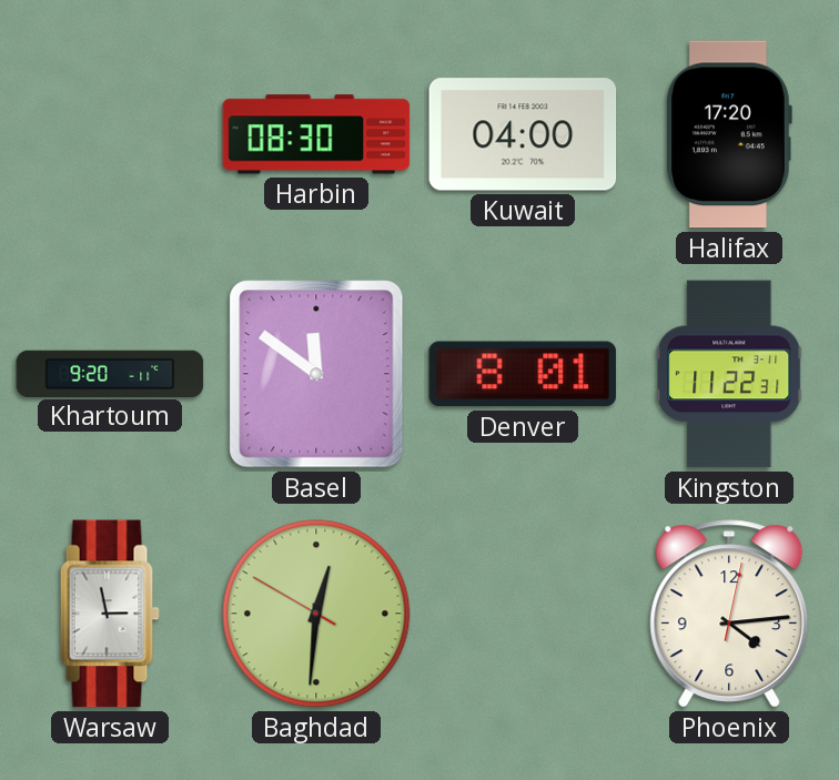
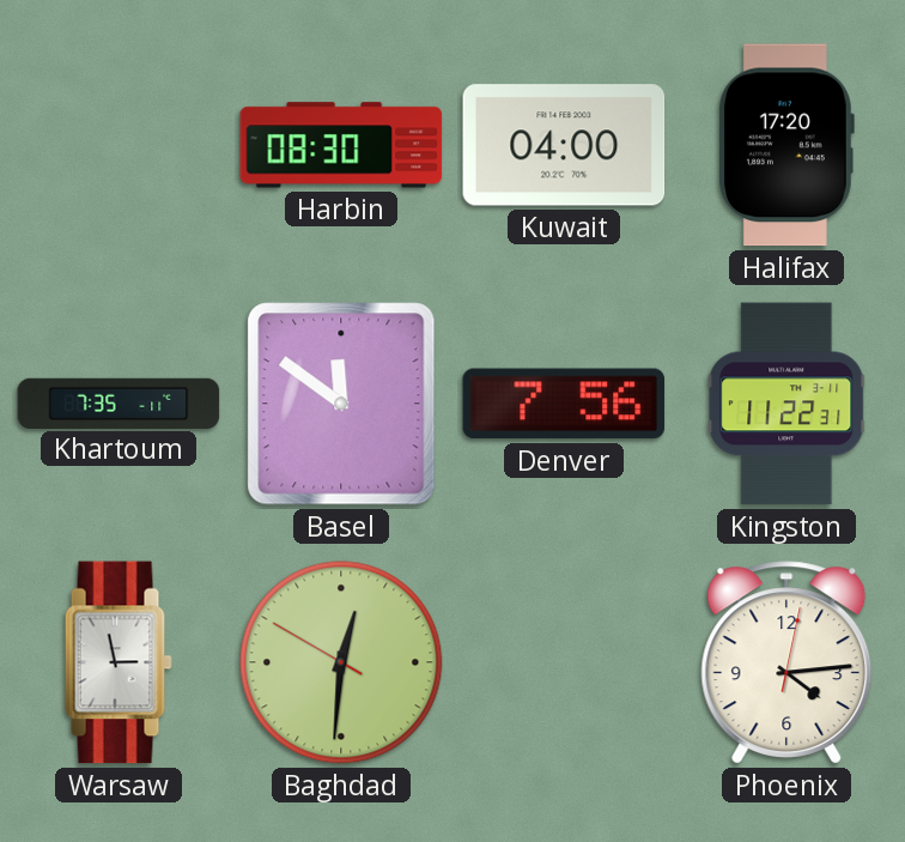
Khartoum: 9:20 -> 7:35 (119, 402)
Denver: 8:01 -> 7:56 (564, 404)
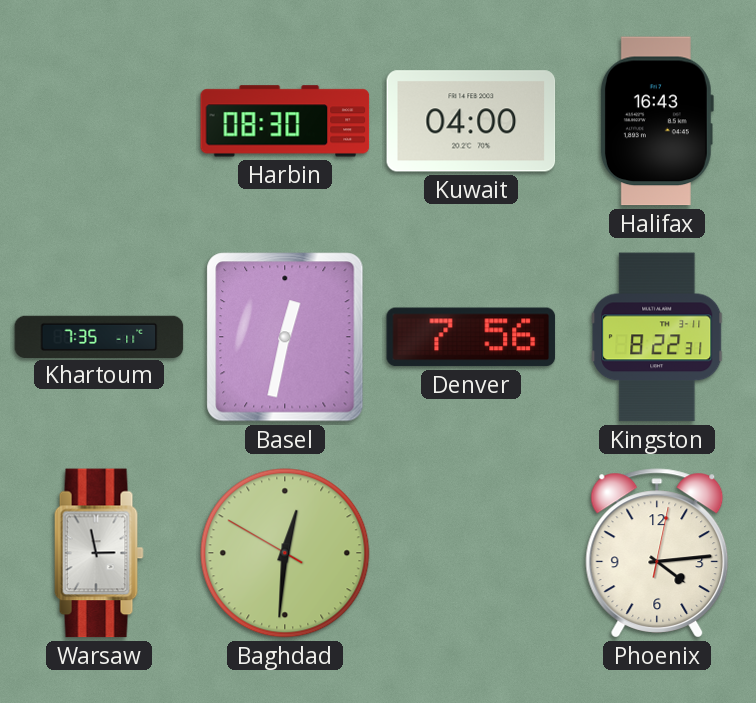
Halifax: 17:20 -> 16:43 (656, 121)
Basel: 11:51 -> 12:32 (285, 337)
Kingston: 11:22 -> 8:22 (657, 337)
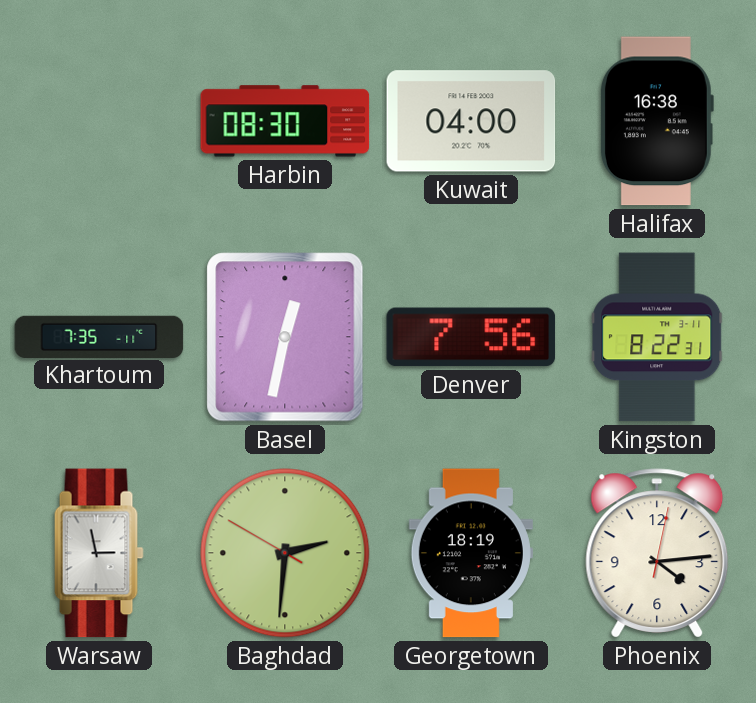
Halifax: 16:43 -> 16:38 (656, 121)
Baghdad: 12:30 -> 2:30 (285, 553)
Georgetown: none -> 18:19 (471, 553)
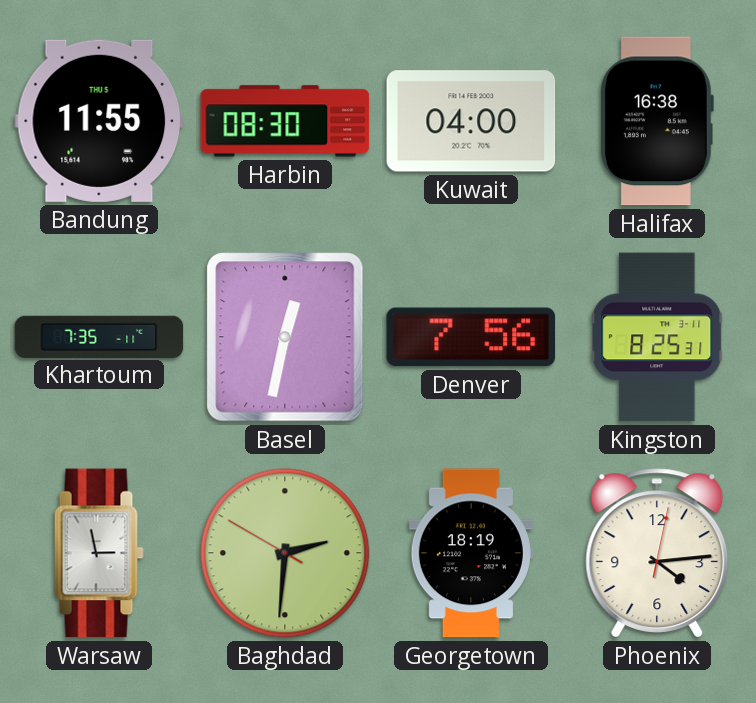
Bandung: none -> 11:55 (99, 121)
Kingston: 8:22 -> 8:25 (657, 337)
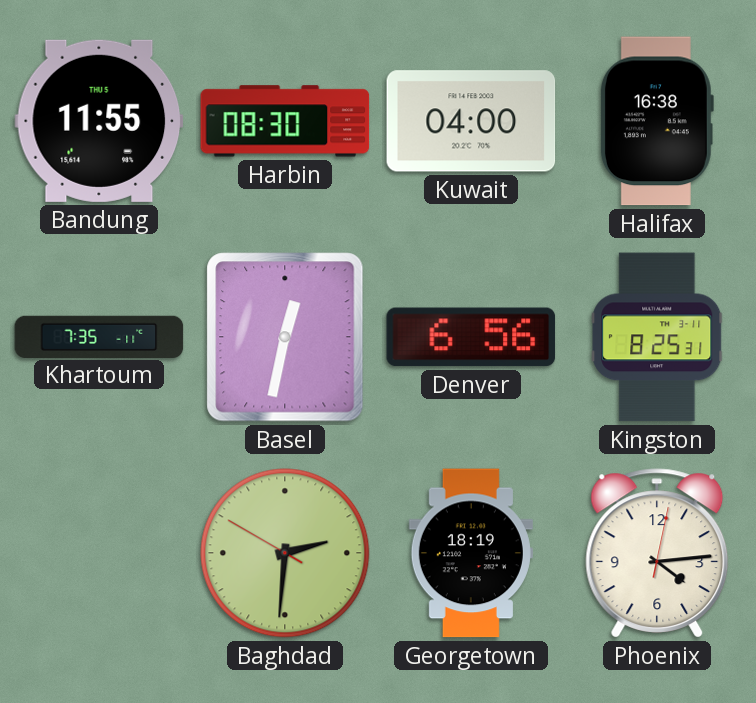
Denver: 7:56 -> 6:56 (471, 337)
Warsaw: 2:58 -> none (99, 553)
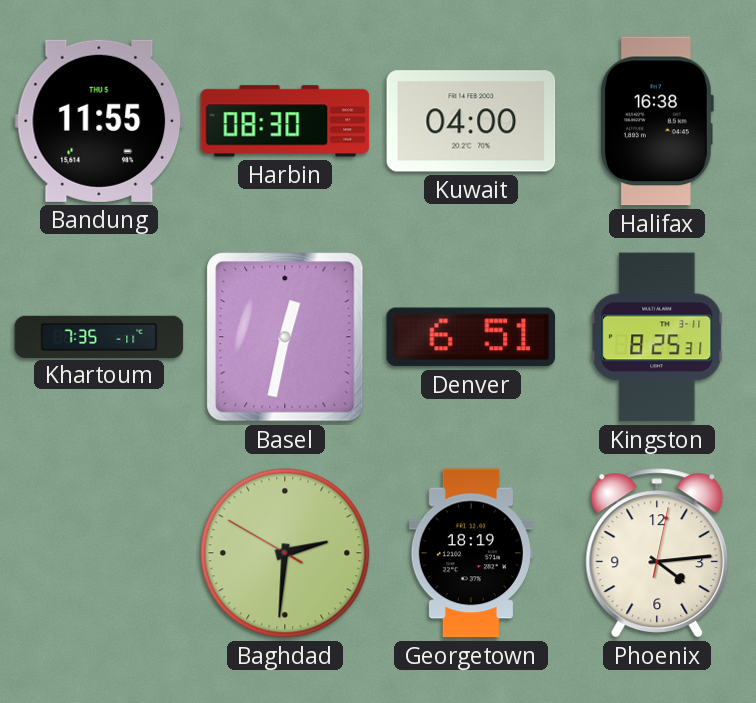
Denver: 6:56 -> 6:51 (471, 337)
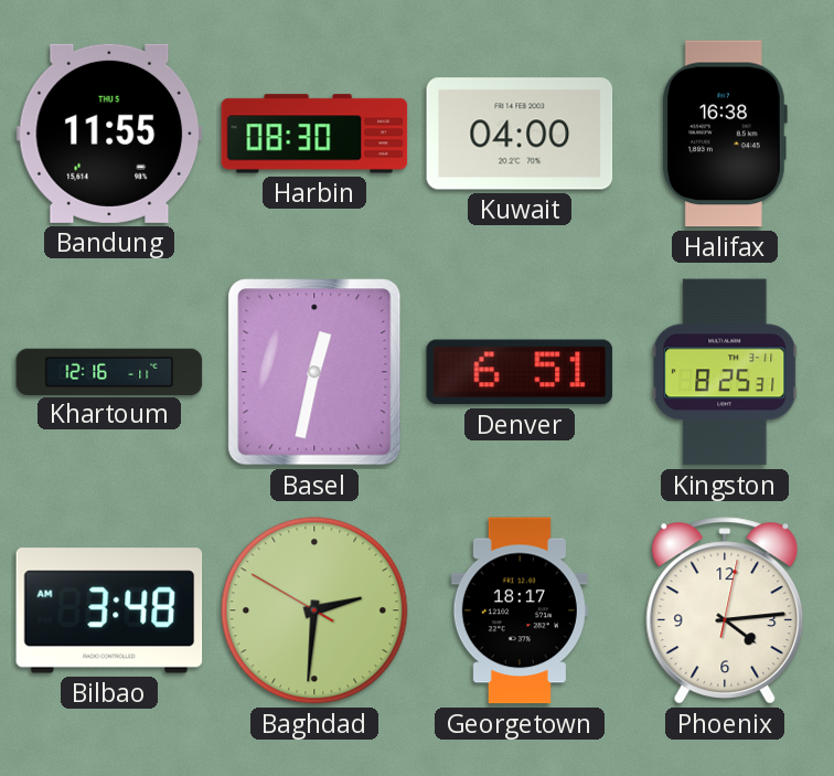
Khartoum: 7:35 -> 12:16 (109, 371)
Bilbao: none -> 3:48 (109, 610)
Georgetown: 18:19 -> 18:17 (520, 610)
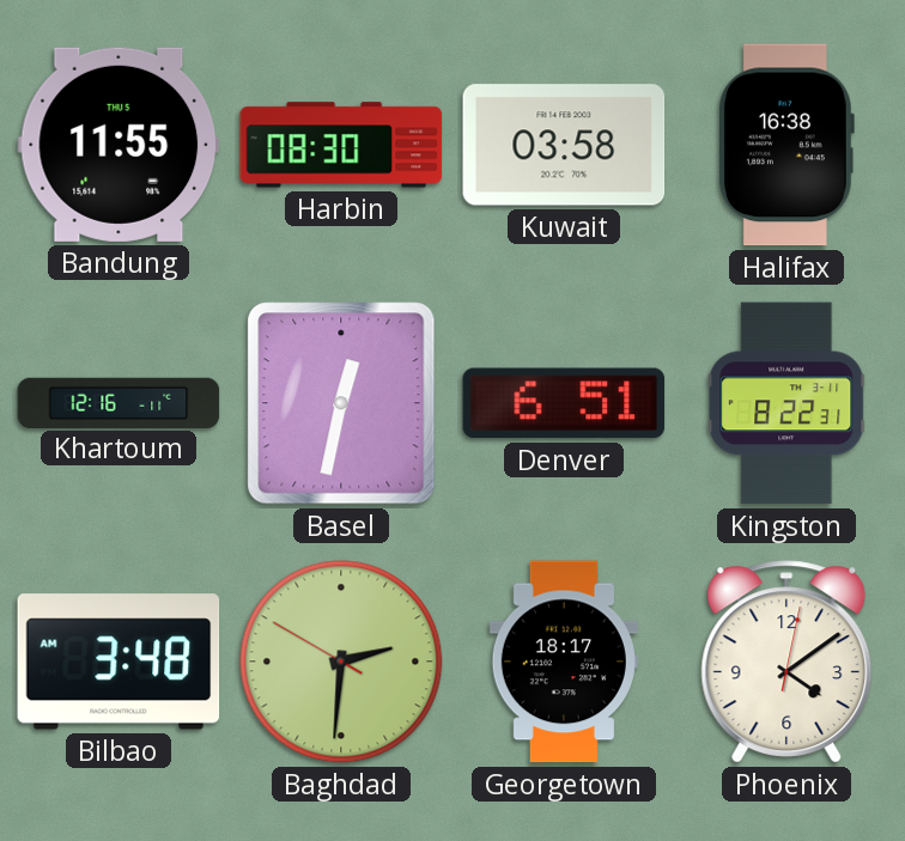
Kuwait: 04:00 -> 03:58 (564, 145)
Kingston: 8:25 -> 8:22 (786, 403)
Phoenix: 4:14 -> 4:09 (786, 662)
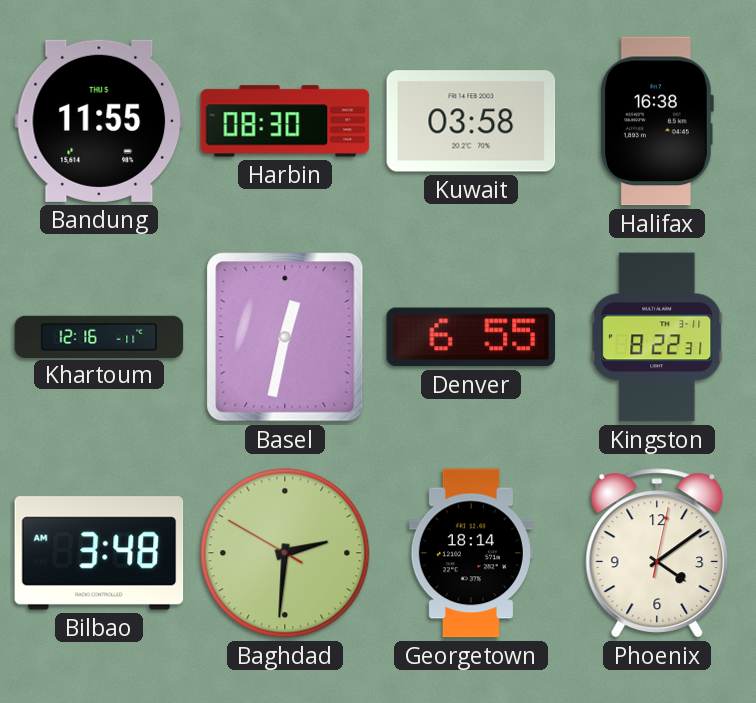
Denver: 6:51 -> 6:55 (471, 337)
Georgetown: 18:17 -> 18:14 (471, 553)
